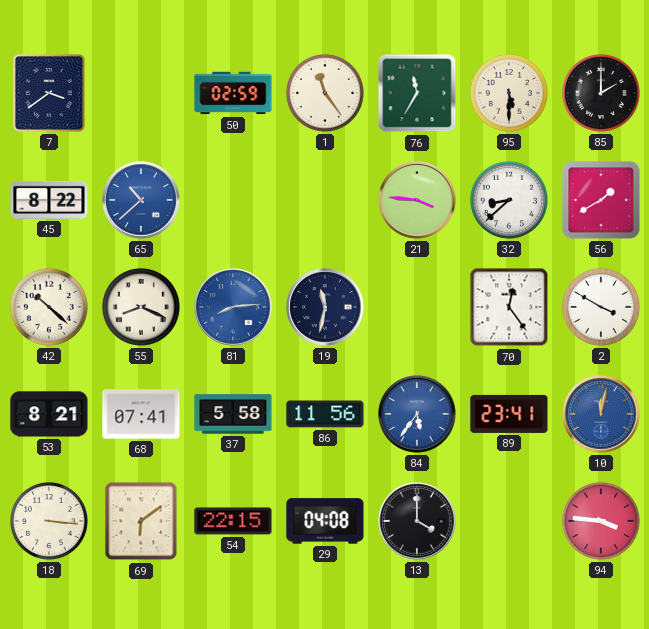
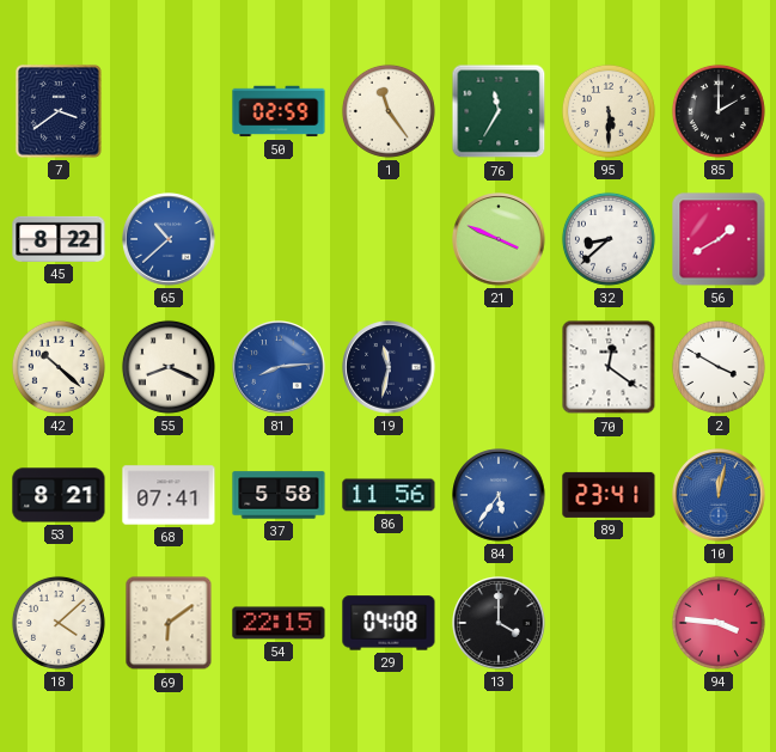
21: 3:46 -> 3:49 (499, 239)
70: 12:24 -> 12:21 (609, 367)
18: 3:16 -> 4:08 (59, 623)
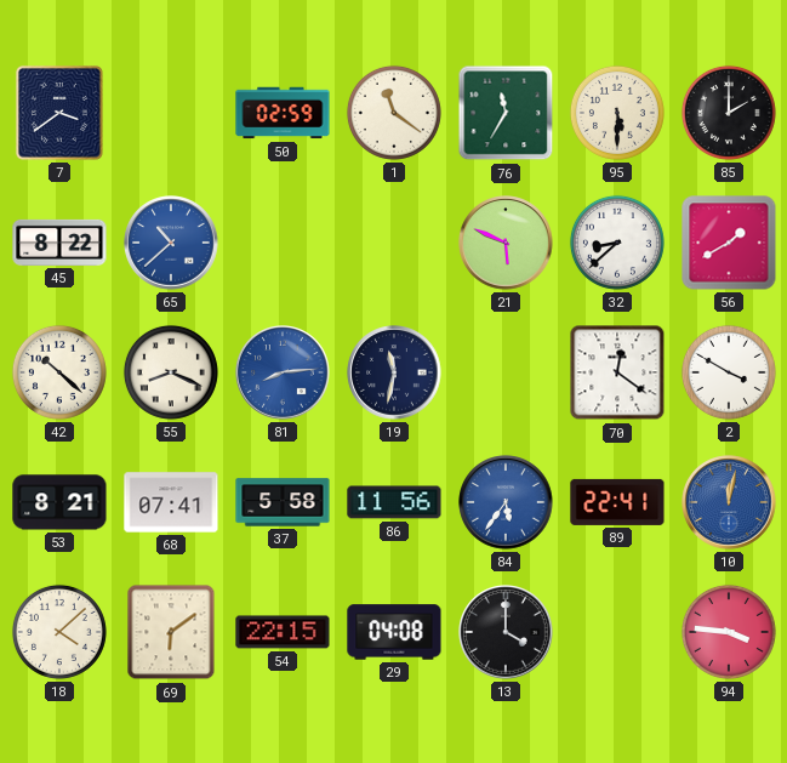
1: 11:24 -> 11:21 (394, 113)
21: 3:49 -> 5:49 (506, 243)
89: 23:41 -> 22:41 (617, 502)
